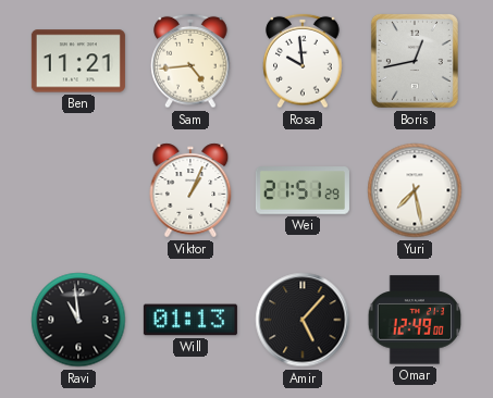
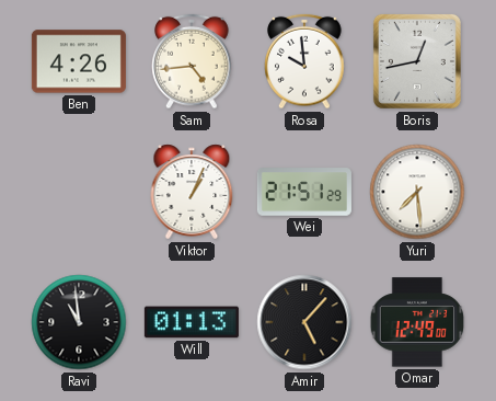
Ben: 11:21 -> 4:26 (79, 61)
Yuri: 7:28 -> 7:29 (417, 192)
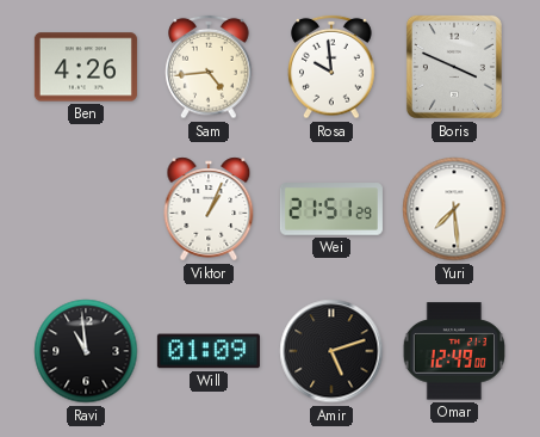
Boris: 12:43 -> 3:49 (454, 67)
Will: 01:13 -> 01:09 (209, 351)
Amir: 5:07 -> 5:12 (331, 351)
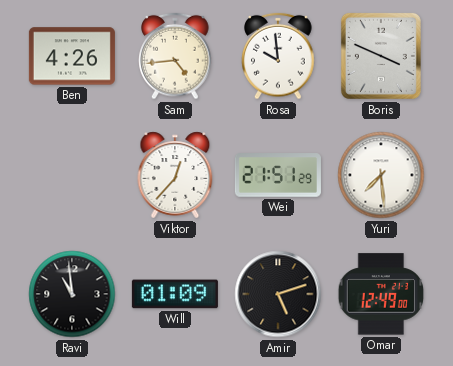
Viktor: 1:04 -> 12:37 (175, 175)
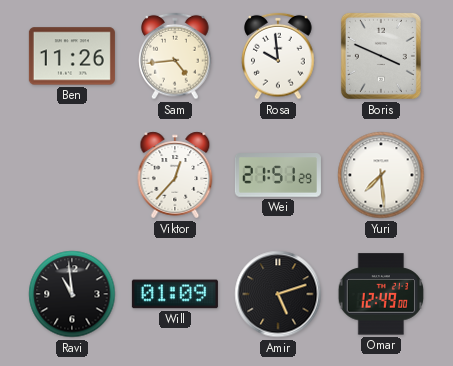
Ben: 4:26 -> 11:26 (72, 56)
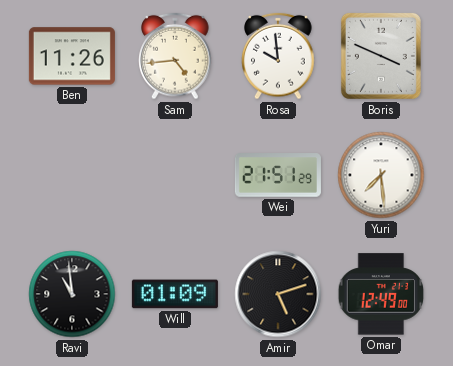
Viktor: 12:37 -> none (175, 175)
